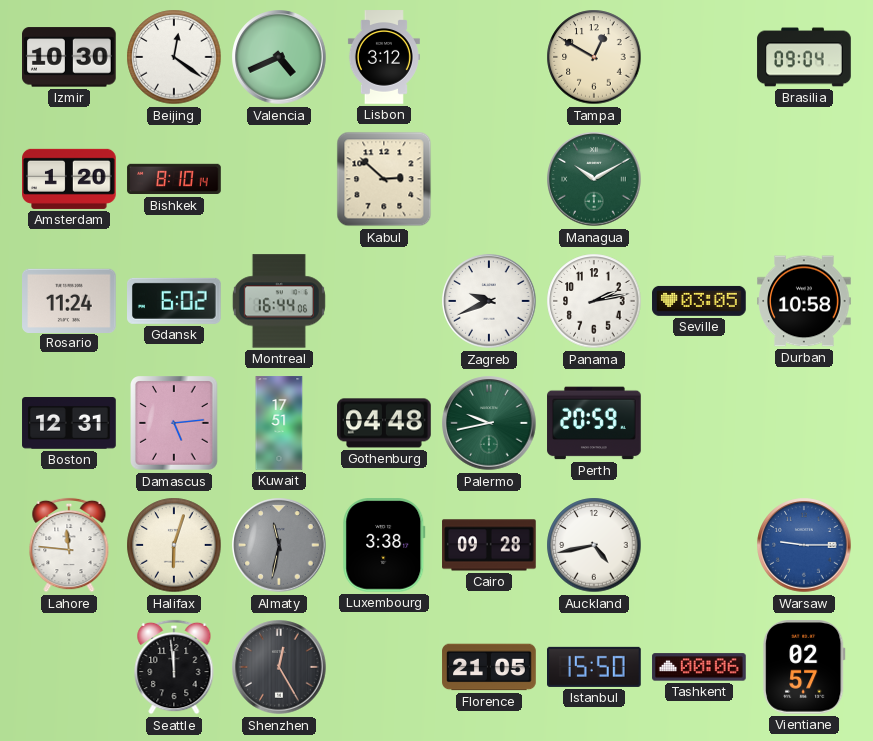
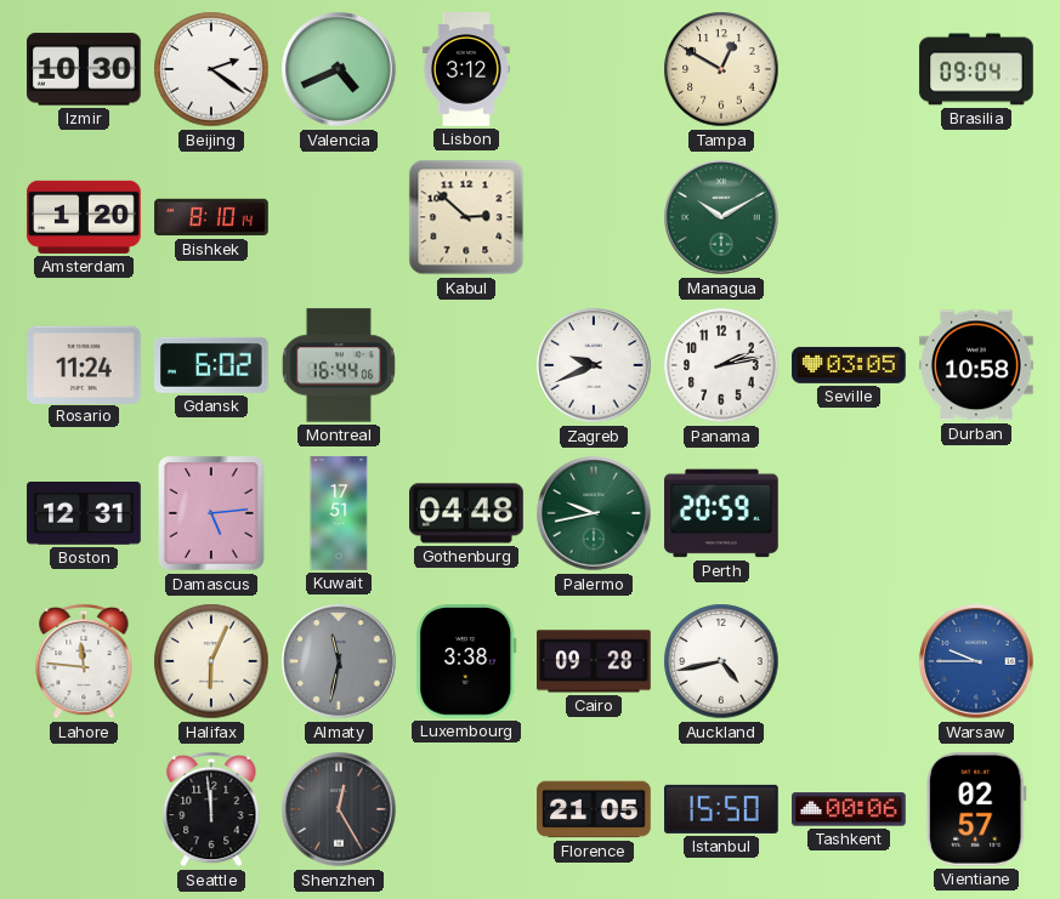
Beijing: 12:21 -> 2:21 (211, 69)
Halifax: 6:03 -> 6:04 (211, 661)
Warsaw: 9:15 -> 9:45 (976, 661)
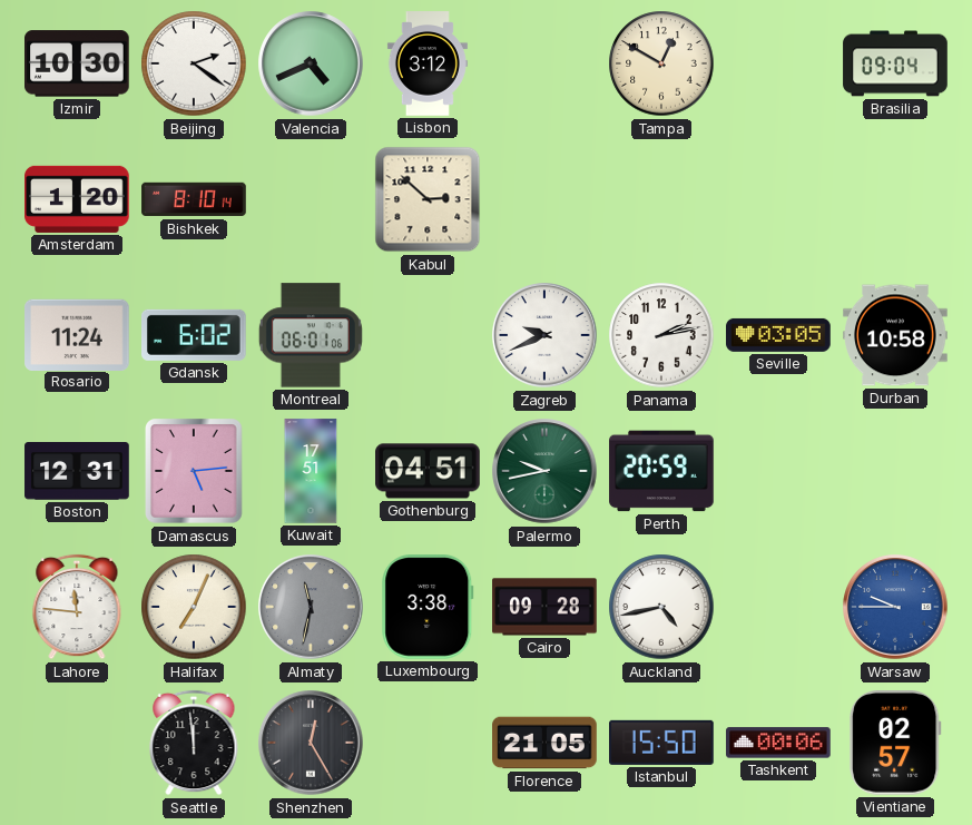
Managua: 10:10 -> none (721, 217)
Montreal: 16:44 -> 06:01 (311, 335)
Gothenburg: 04:48 -> 04:51 (428, 471)
Halifax: 6:04 -> 7:04 (194, 607)
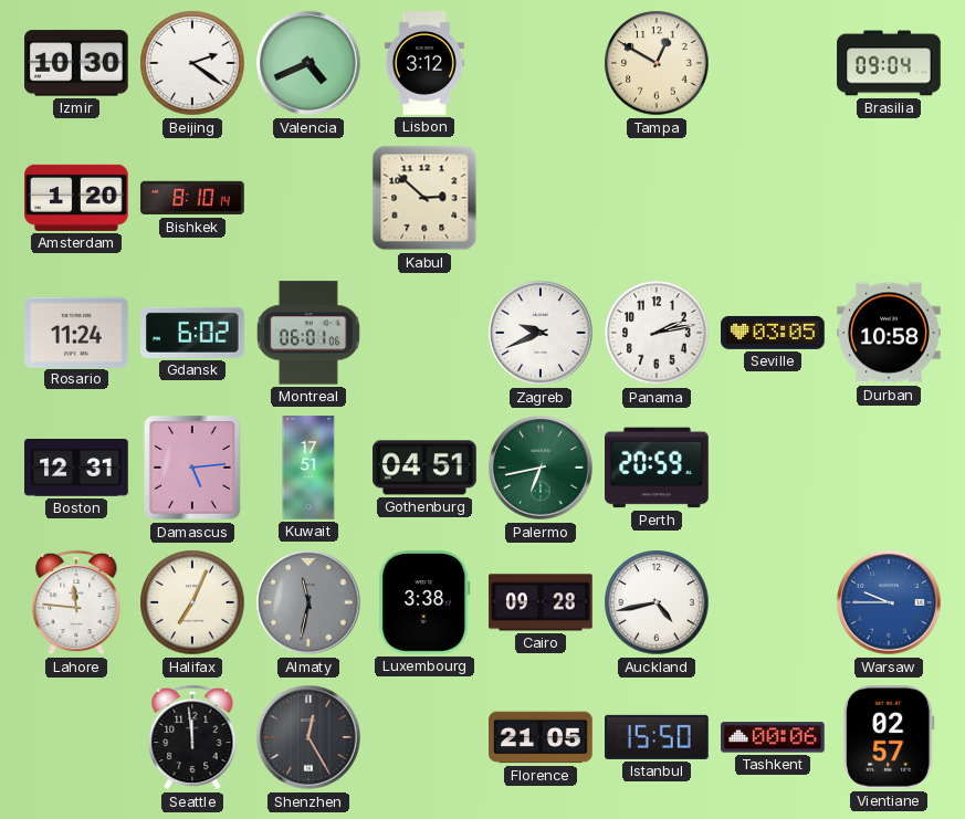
Palermo: 9:43 -> 6:43 (541, 468)
